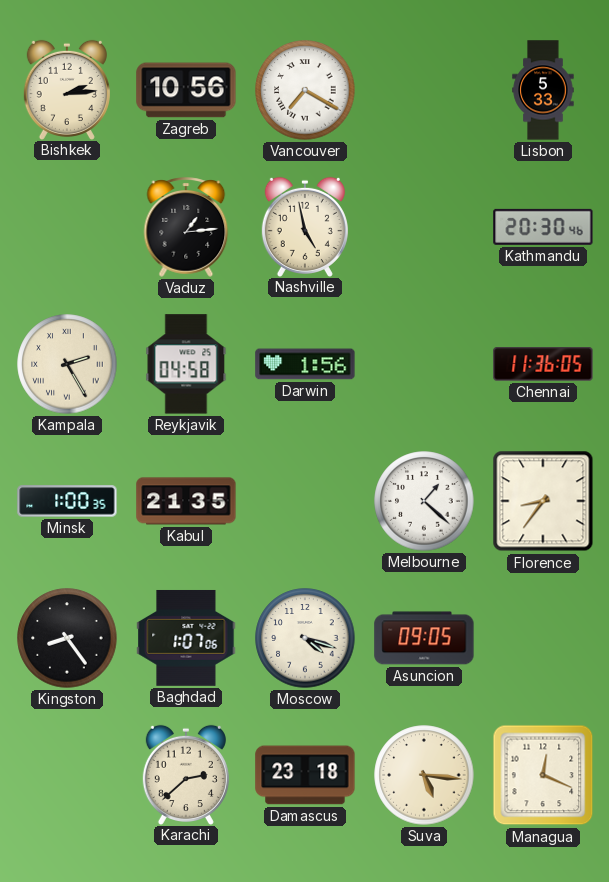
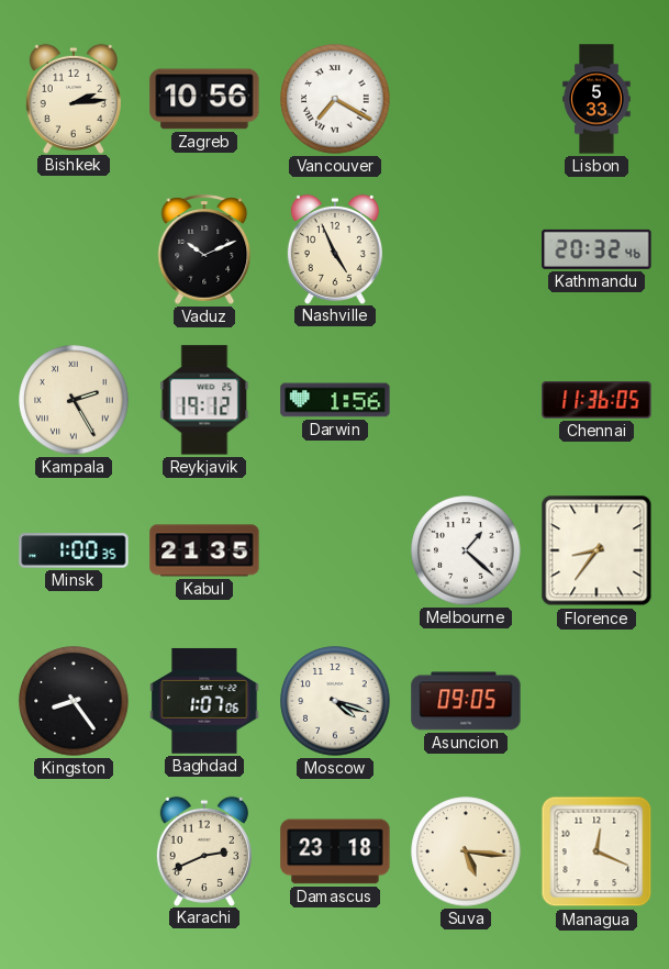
Vaduz: 1:14 -> 10:11 (204, 249)
Nashville: 4:58 -> 4:56 (335, 248)
Kathmandu: 20:30 -> 20:32 (596, 249)
Reykjavik: 04:58 -> 19:12 (204, 400)
Karachi: 2:38 -> 2:41 (204, 850)
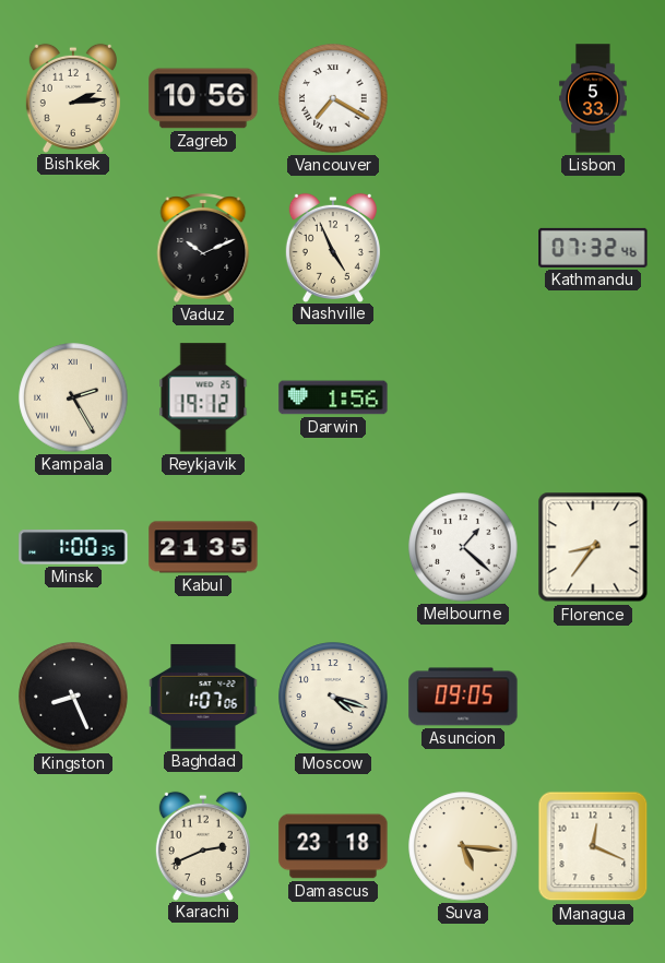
Kathmandu: 20:32 -> 07:32 (593, 248)
Chennai: 11:36 -> none (596, 400)
Kingston: 8:24 -> 8:26 (73, 697)
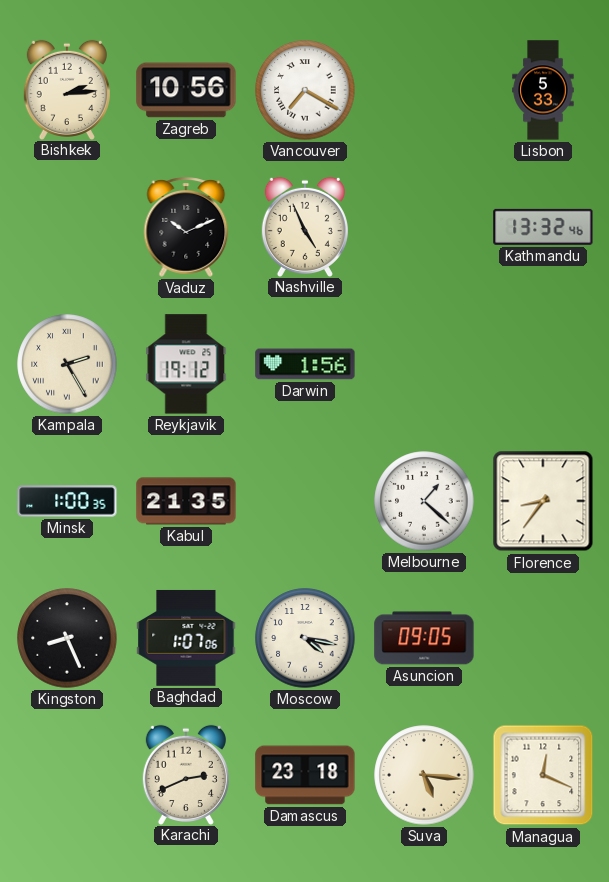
Kathmandu: 07:32 -> 13:32 (543, 227)
Moscow: 4:18 -> 4:17 (305, 638)
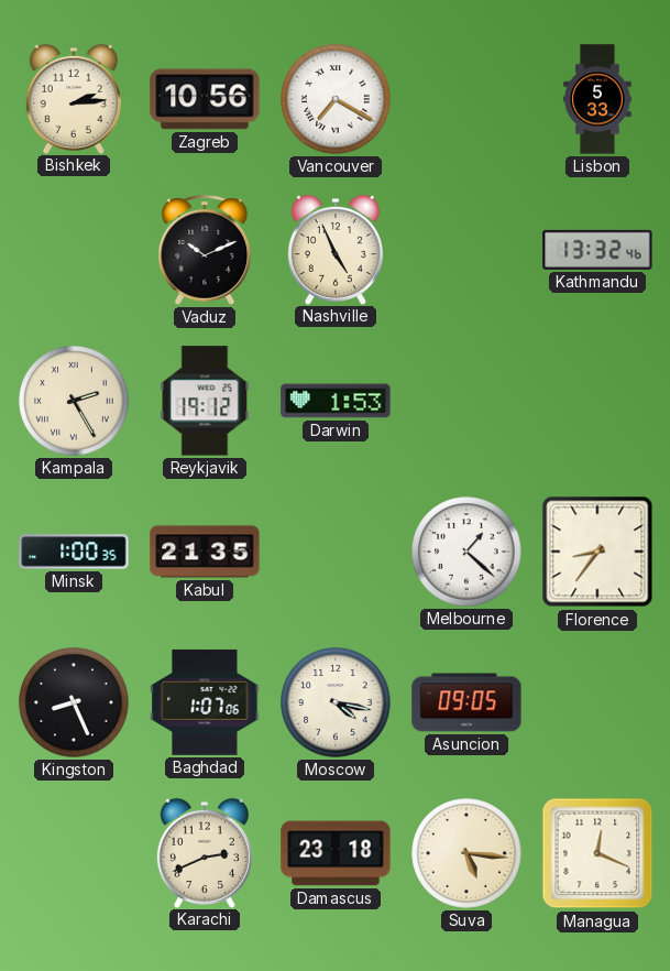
Darwin: 1:56 -> 1:53 (336, 401)
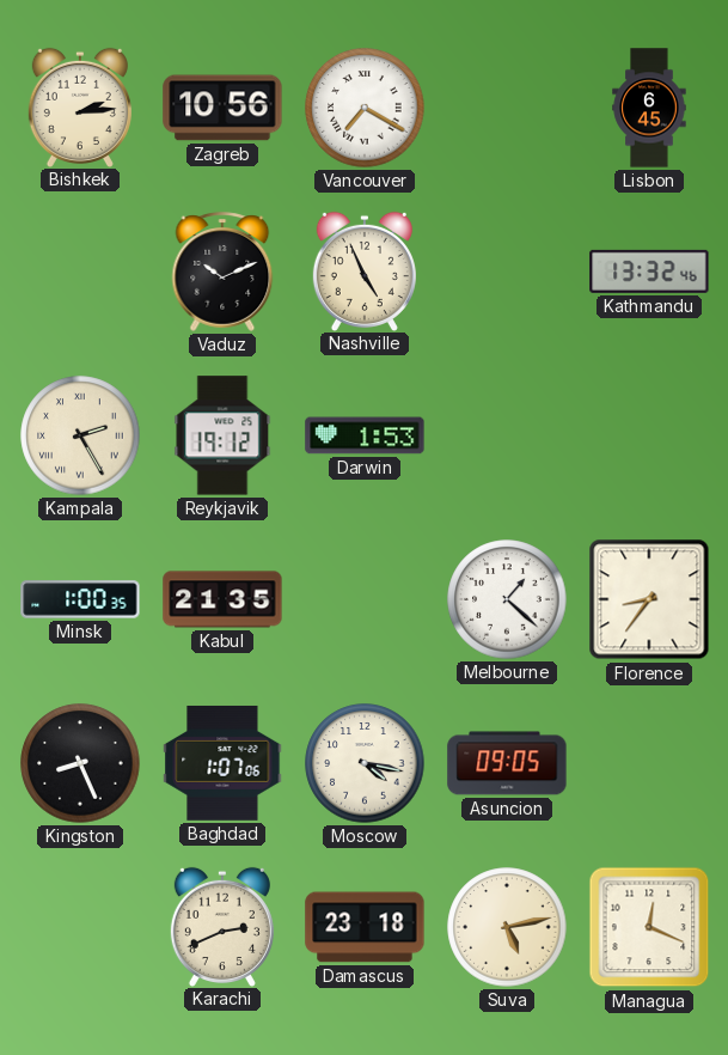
Lisbon: 5:33 -> 6:45 (649, 108)
Suva: 5:16 -> 5:13 (507, 927)
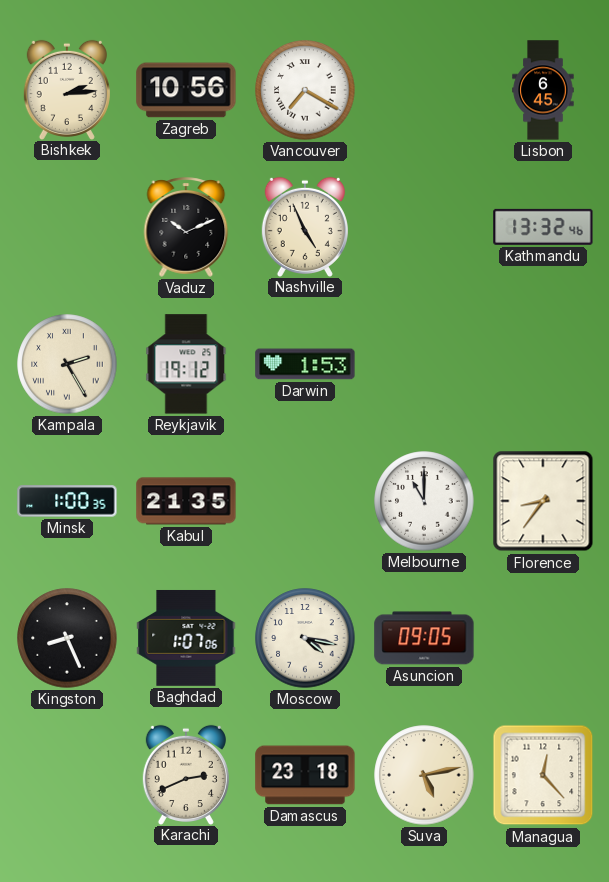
Melbourne: 1:22 -> 11:00 (424, 501)
Managua: 12:19 -> 12:23 (543, 775)
